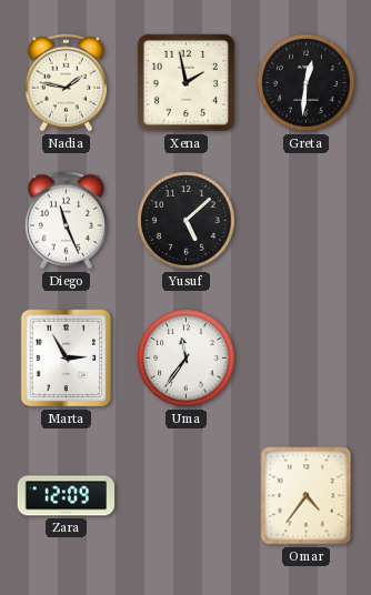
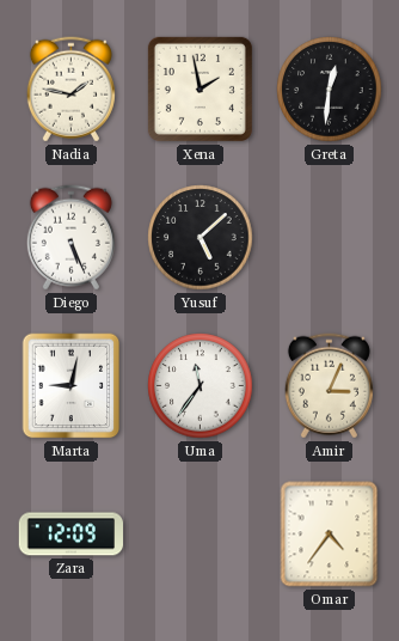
Diego: 11:26 -> 5:26 (70, 238)
Marta: 2:55 -> 9:02 (72, 386)
Amir: none -> 3:04 (329, 386)
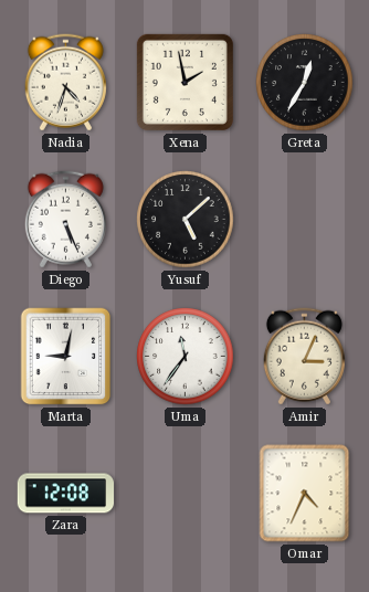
Nadia: 1:47 -> 4:33 (65, 83)
Greta: 12:31 -> 12:35 (305, 83)
Zara: 12:09 -> 12:08 (65, 494)
Omar: 4:36 -> 4:34 (305, 494)
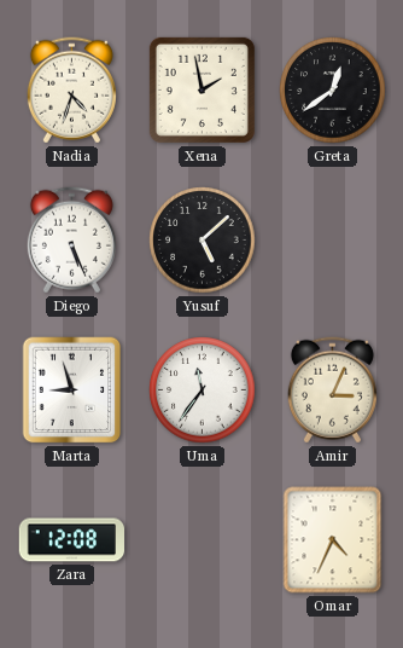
Greta: 12:35 -> 12:39 (333, 91)
Marta: 9:02 -> 8:57 (72, 390)
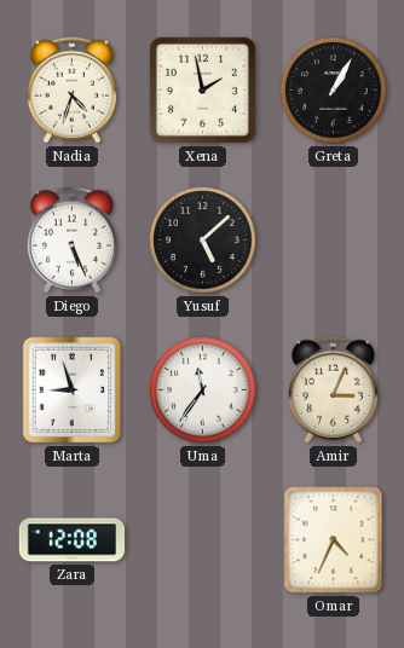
Greta: 12:39 -> 1:05 (334, 91)
